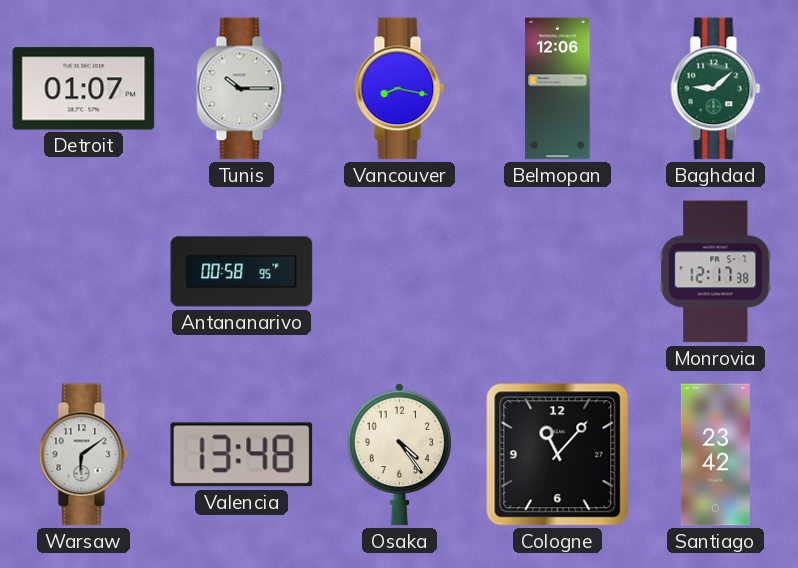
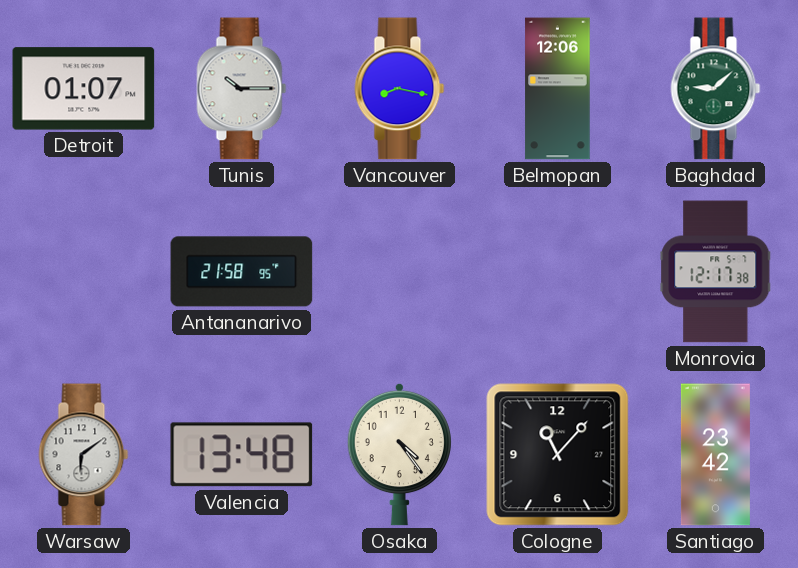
Antananarivo: 00:58 -> 21:58 (242, 272)
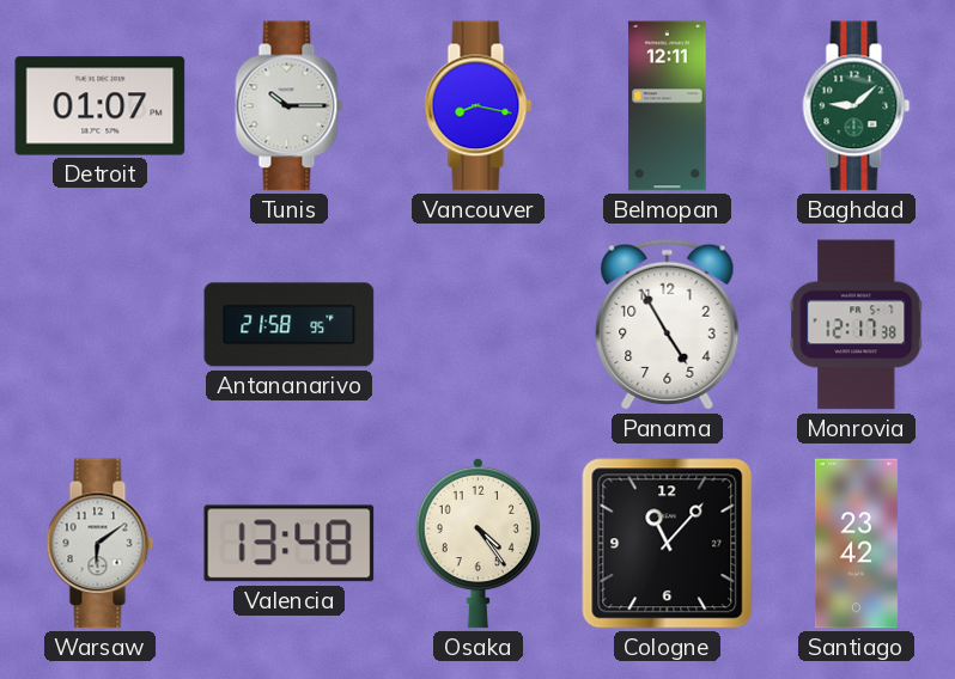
Belmopan: 12:06 -> 12:11 (668, 106)
Panama: none -> 4:55 (668, 324)
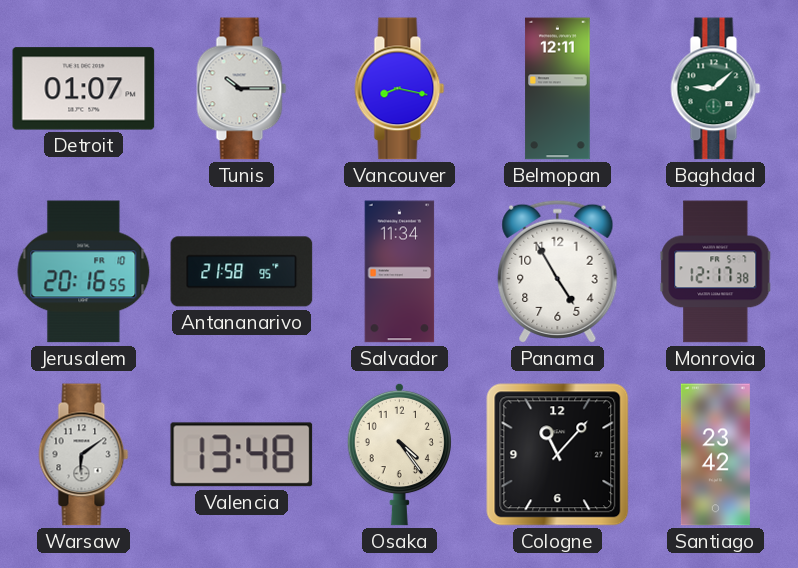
Jerusalem: none -> 20:16 (84, 272)
Salvador: none -> 11:34 (400, 272)
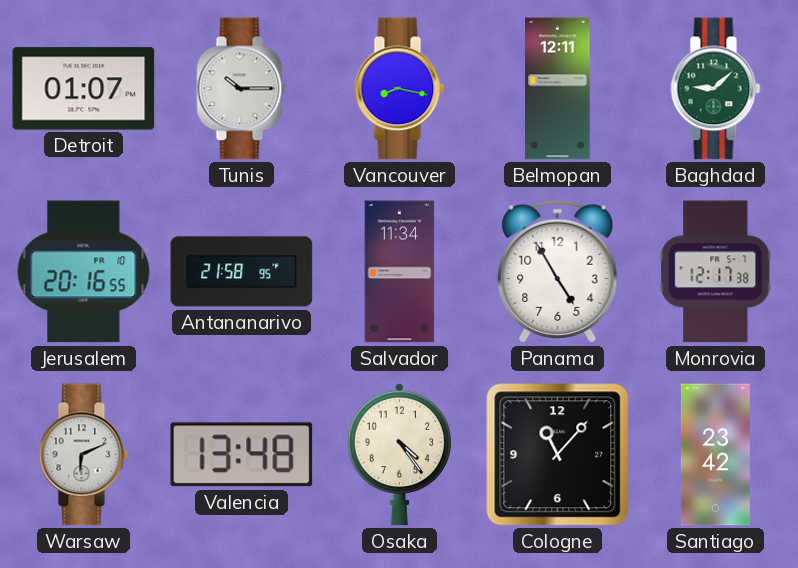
Warsaw: 6:09 -> 6:11 (84, 455)
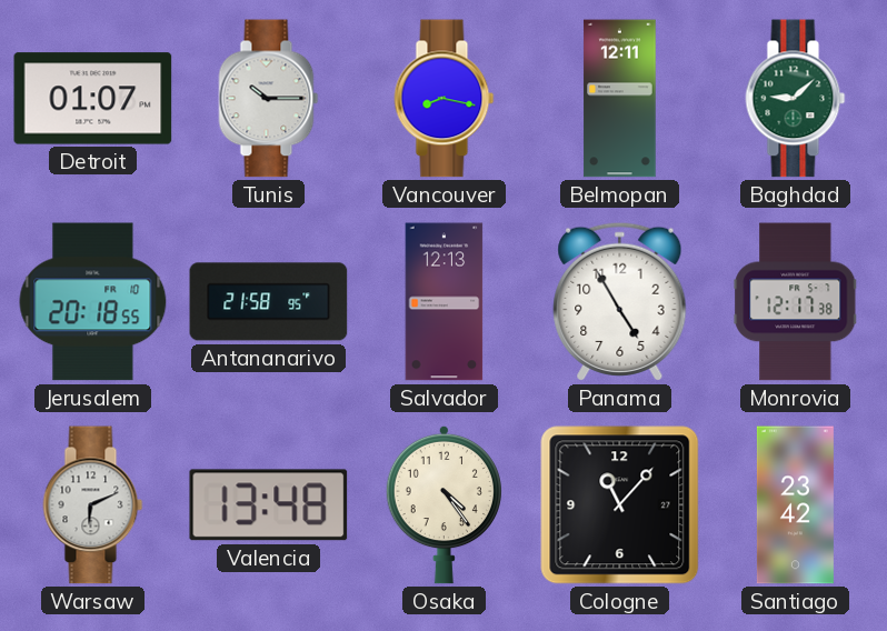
Jerusalem: 20:16 -> 20:18 (93, 302)
Salvador: 11:34 -> 12:13 (445, 302)
